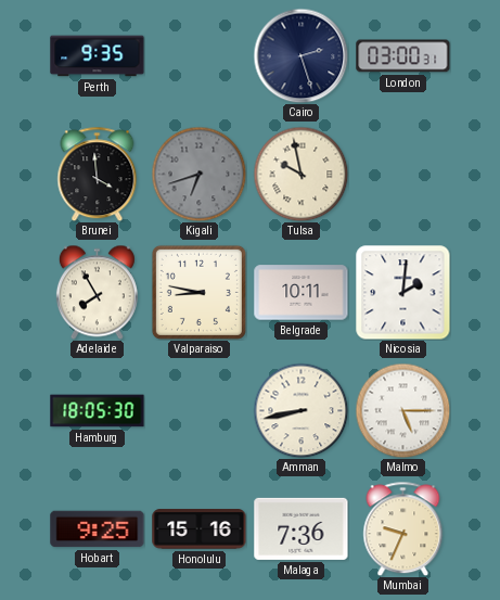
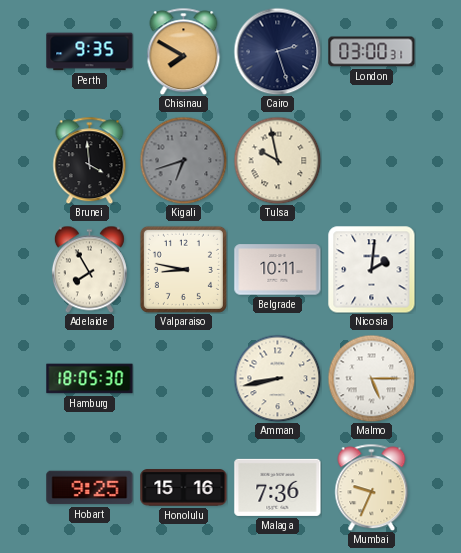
Chisinau: none -> 7:50 (184, 51)
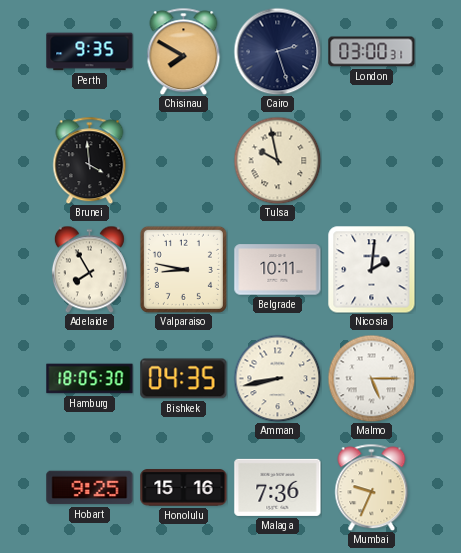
Kigali: 6:42 -> none (183, 160)
Bishkek: none -> 04:35 (184, 379)
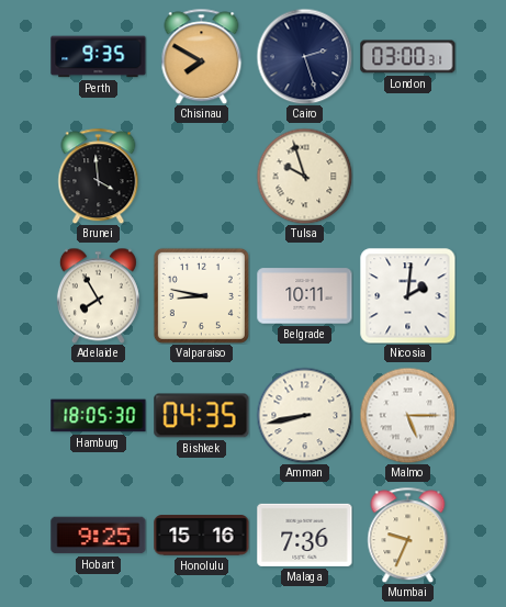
Tulsa: 9:58 -> 9:57 (304, 176)
